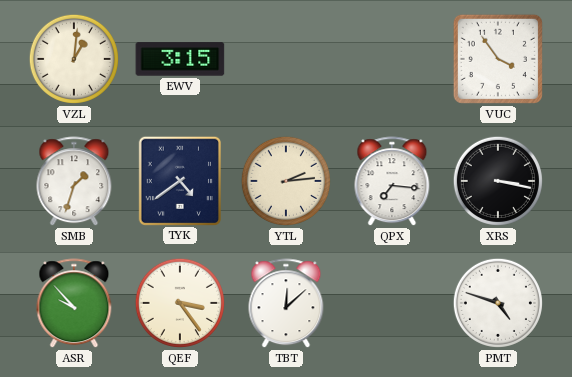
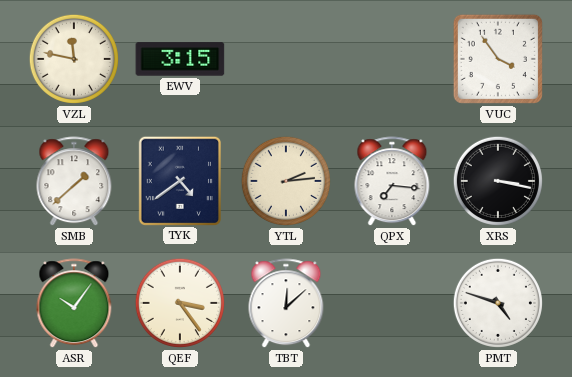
VZL: 1:01 -> 11:47 (74, 59)
SMB: 1:33 -> 1:38 (74, 182)
ASR: 9:53 -> 10:06 (74, 304)
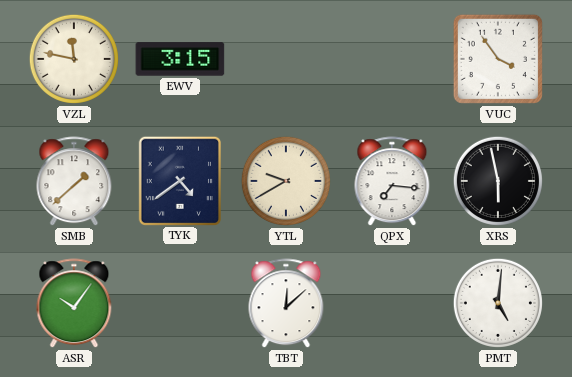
YTL: 2:14 -> 9:40 (286, 181)
XRS: 3:17 -> 5:58 (498, 181)
QEF: 3:24 -> none (180, 303)
PMT: 4:48 -> 5:01 (498, 303)
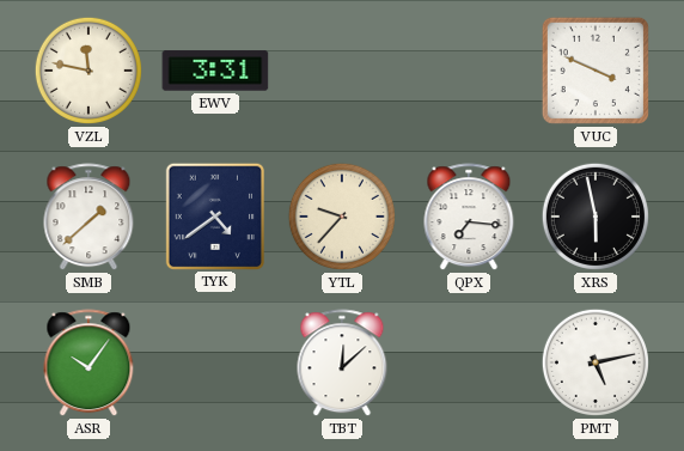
EWV: 3:15 -> 3:31 (215, 71)
VUC: 3:54 -> 3:49 (596, 71)
YTL: 9:40 -> 9:37 (342, 217)
PMT: 5:01 -> 5:13 (596, 362)
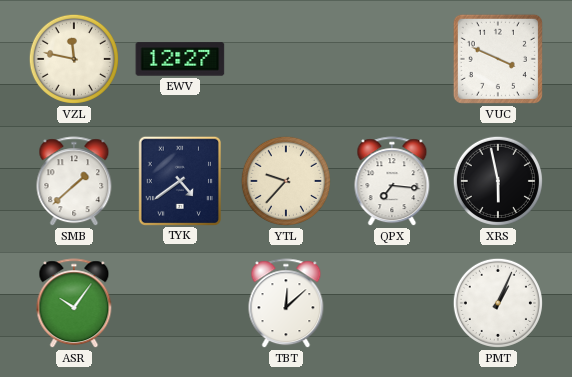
EWV: 3:31 -> 12:27 (180, 59)
PMT: 5:13 -> 1:04 (498, 303)
